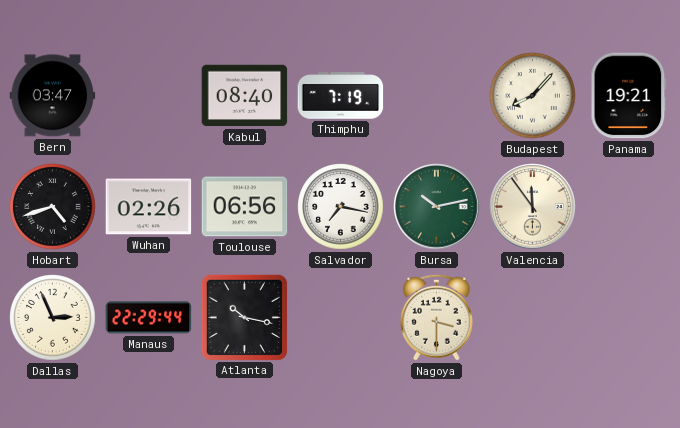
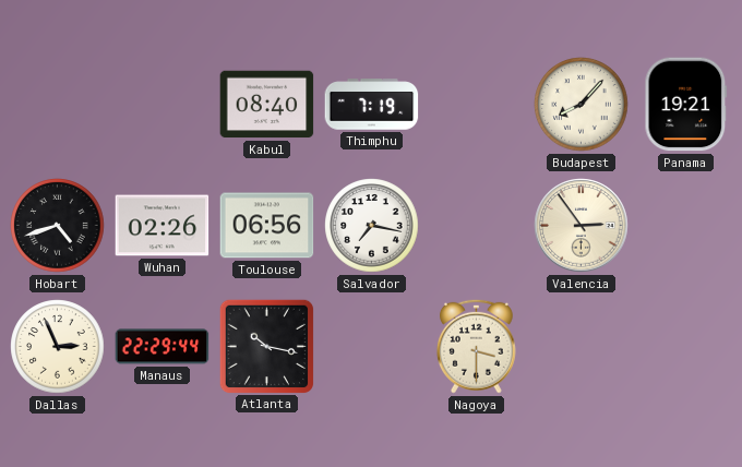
Bern: 03:47 -> none (53, 96)
Bursa: 10:13 -> none (437, 207)
Valencia: 11:54 -> 2:54 (582, 226)
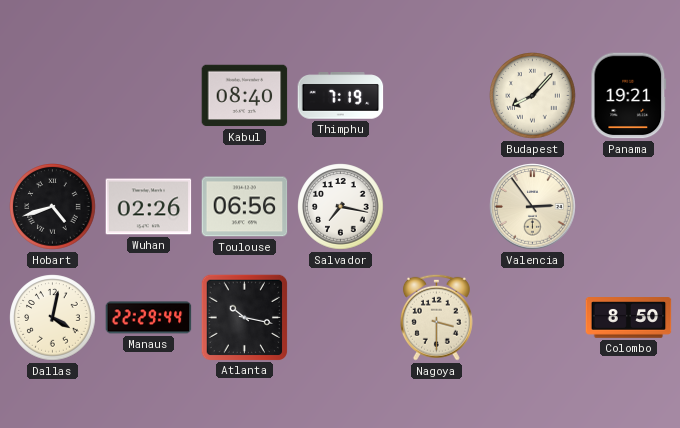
Dallas: 2:56 -> 4:02 (53, 318)
Colombo: none -> 8:50 (629, 318)
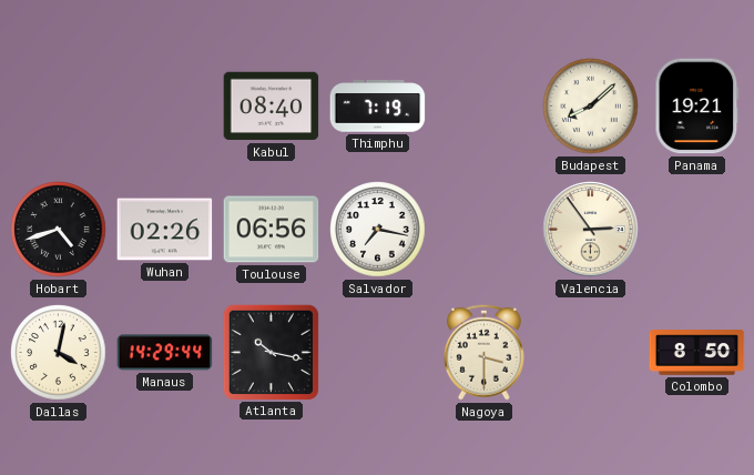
Budapest: 8:07 -> 8:08 (591, 107)
Manaus: 22:29 -> 14:29 (165, 353)
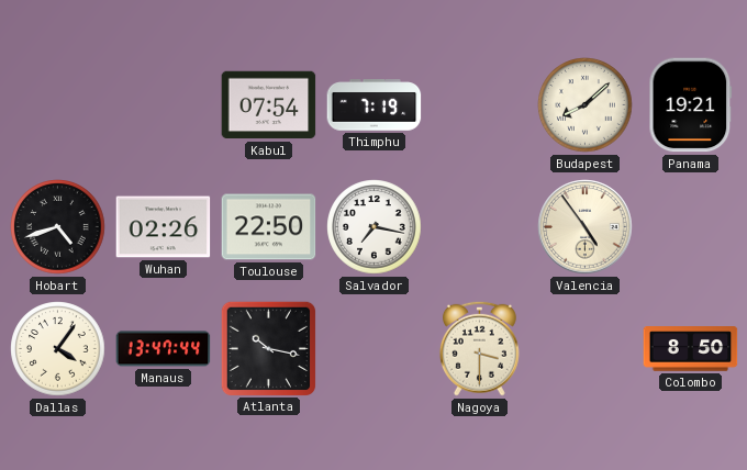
Kabul: 08:40 -> 07:54 (269, 105)
Toulouse: 06:56 -> 22:50 (269, 227)
Valencia: 2:54 -> 4:54 (586, 227)
Dallas: 4:02 -> 4:06 (58, 349)
Manaus: 14:29 -> 13:47 (164, 349)
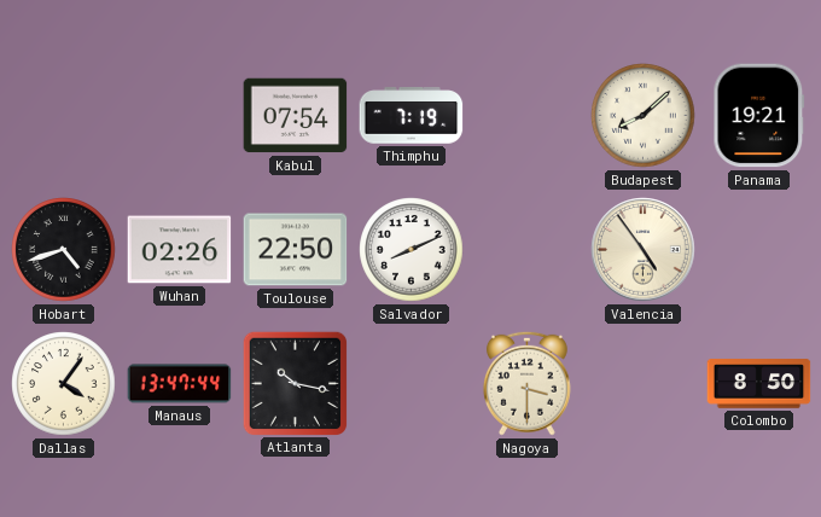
Salvador: 7:17 -> 8:11 (412, 250)
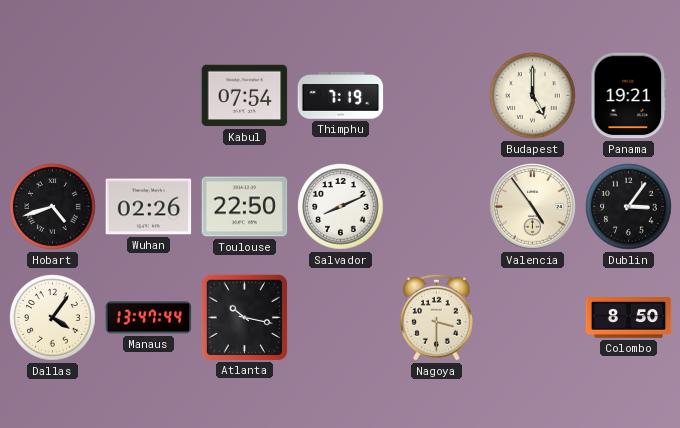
Budapest: 8:08 -> 5:00 (533, 96)
Dublin: none -> 3:06 (629, 207)
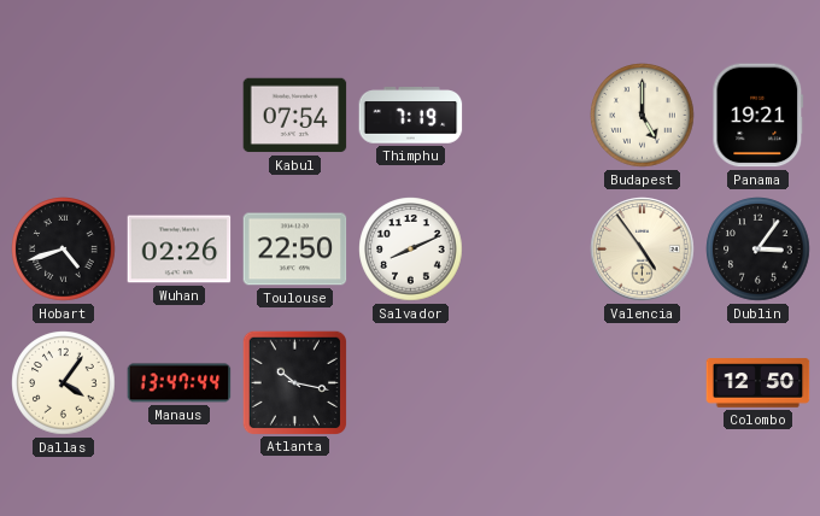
Nagoya: 3:30 -> none (436, 317)
Colombo: 8:50 -> 12:50 (758, 383)
